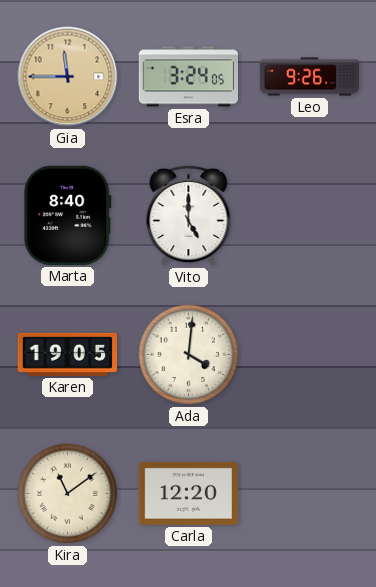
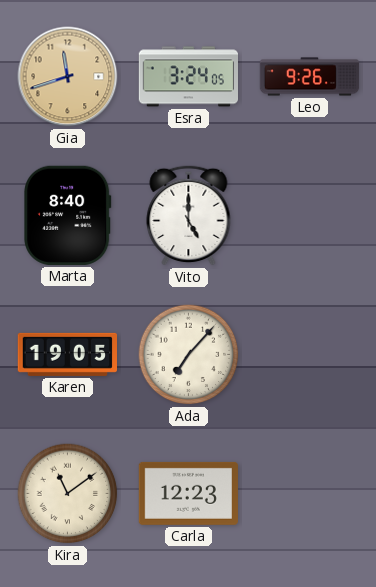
Gia: 11:45 -> 11:42 (68, 77)
Ada: 4:01 -> 7:07 (189, 355)
Carla: 12:20 -> 12:23 (188, 493)
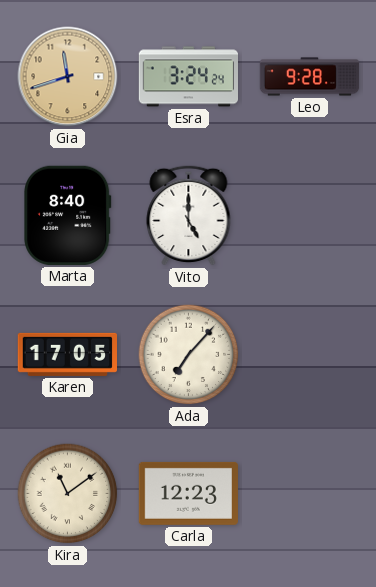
Esra: 3:24:05 -> 3:24:24 (188, 77)
Leo: 9:26 -> 9:28 (310, 77)
Karen: 19:05 -> 17:05 (67, 354)
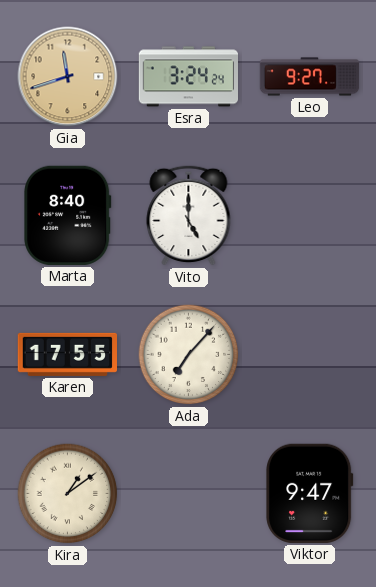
Leo: 9:28 -> 9:27 (310, 77)
Karen: 17:05 -> 17:55 (67, 354)
Kira: 11:09 -> 1:09 (68, 494)
Carla: 12:23 -> none (188, 493)
Viktor: none -> 9:47 (310, 493)
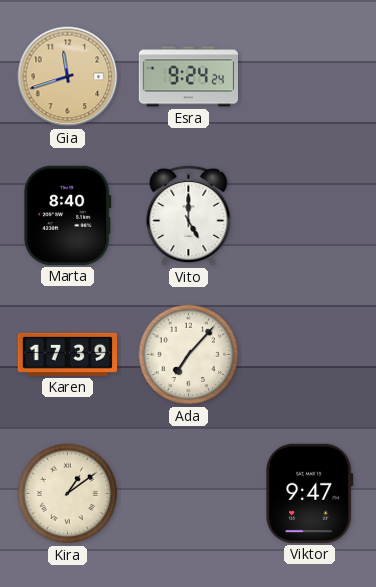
Esra: 3:24 -> 9:24 (188, 77)
Leo: 9:27 -> none (310, 77)
Karen: 17:55 -> 17:39 (67, 354)
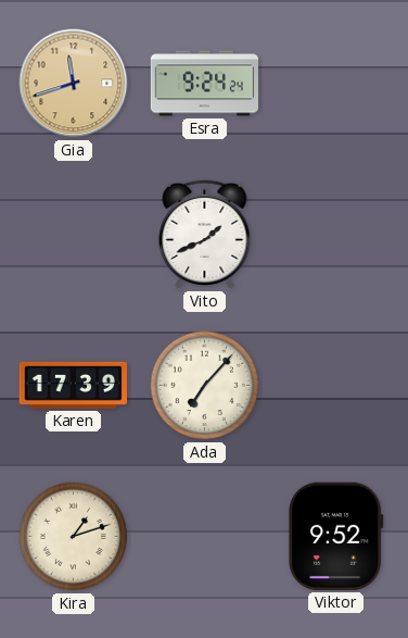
Marta: 8:40 -> none (68, 215)
Vito: 5:00 -> 1:41 (205, 234)
Kira: 1:09 -> 1:12 (74, 537)
Viktor: 9:47 -> 9:52 (336, 536)
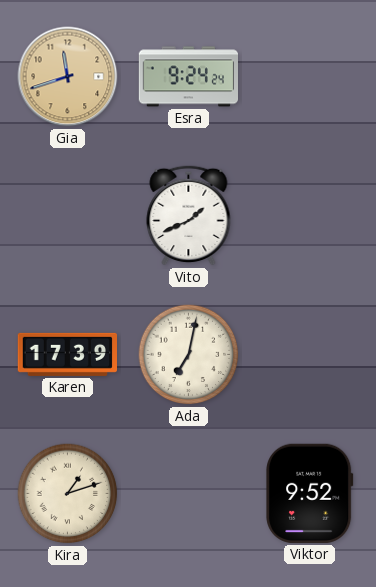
Ada: 7:07 -> 7:02 (189, 355)
